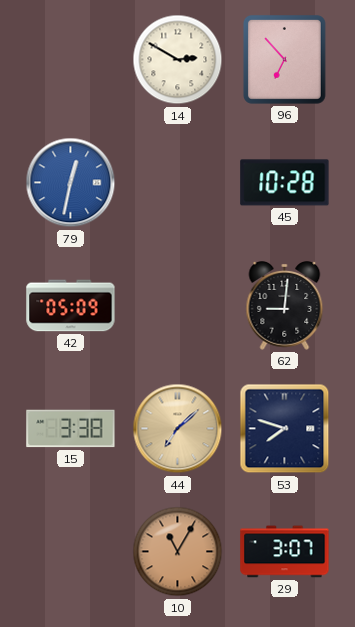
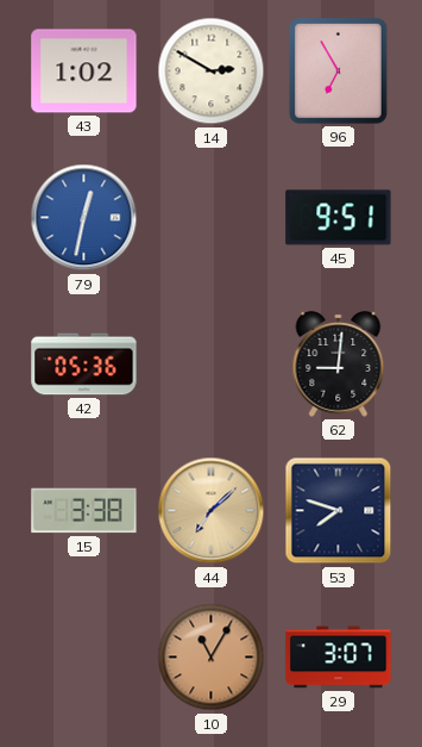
43: none -> 1:02 (84, 71)
96: 6:53 -> 6:55 (338, 70)
45: 10:28 -> 9:51 (339, 218)
42: 05:09 -> 05:36 (84, 365)
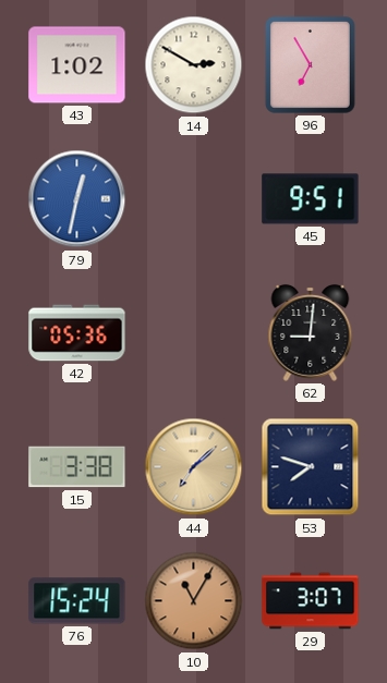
76: none -> 15:24 (77, 601)
